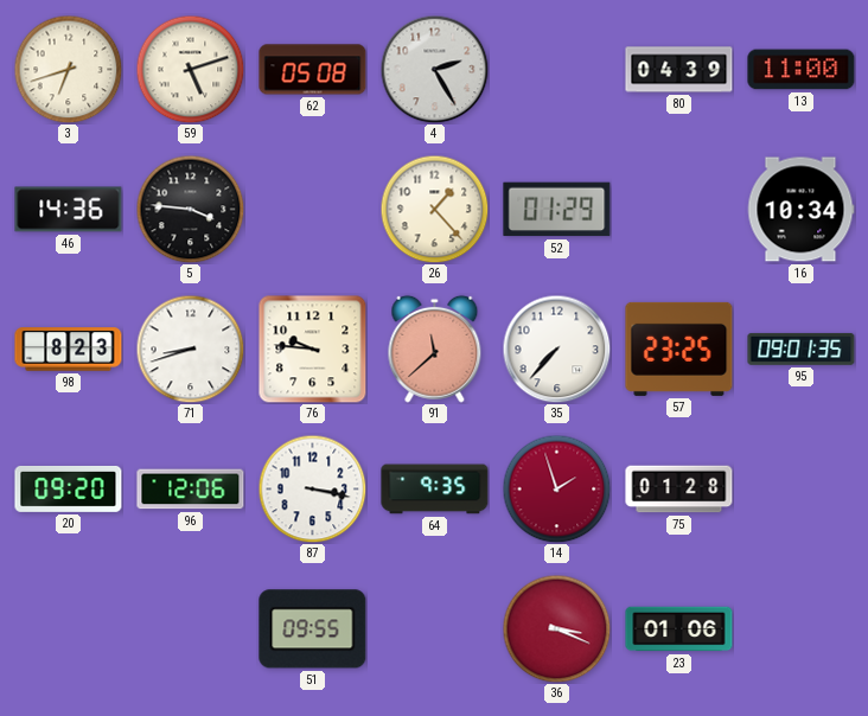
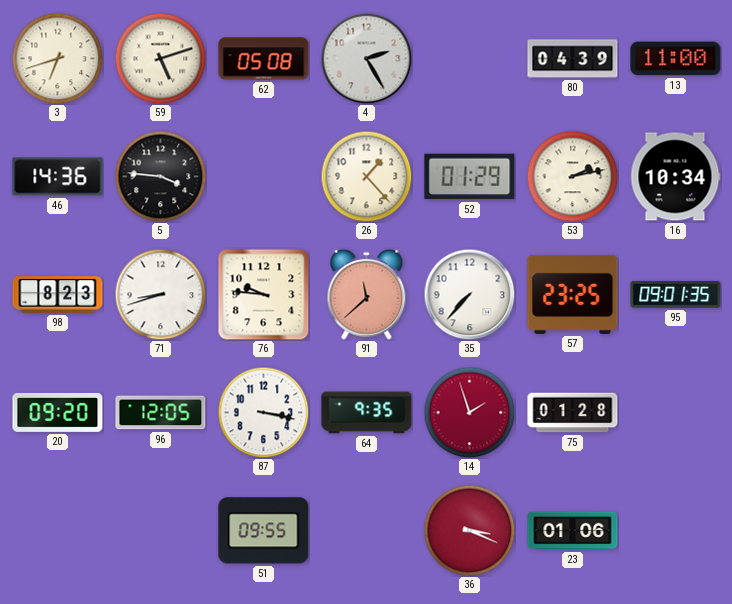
53: none -> 2:13 (572, 176)
96: 12:06 -> 12:05 (161, 413)
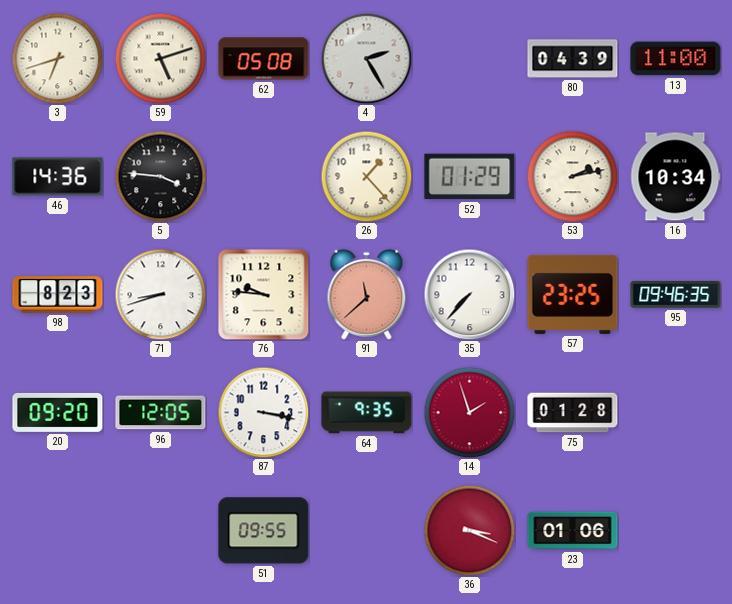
95: 09:01 -> 09:46 (676, 294)
